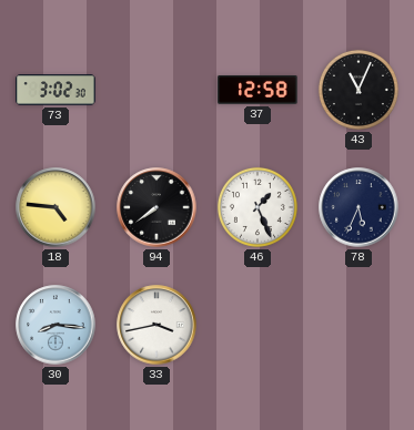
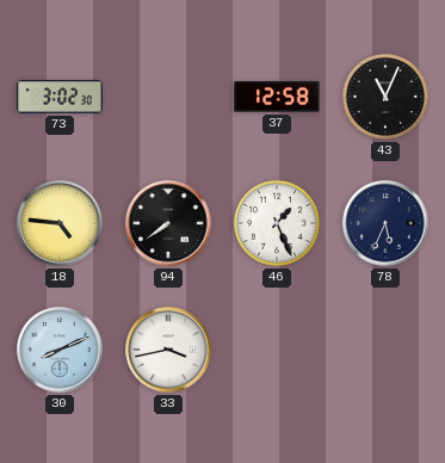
30: 8:16 -> 8:11 (60, 350)
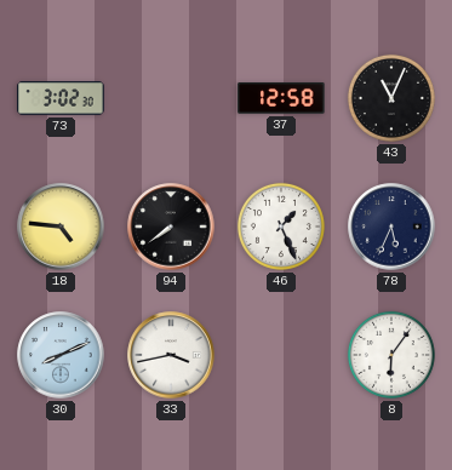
8: none -> 6:06 (391, 355)
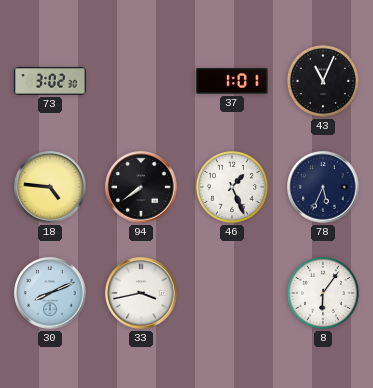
37: 12:58 -> 1:01 (232, 81)
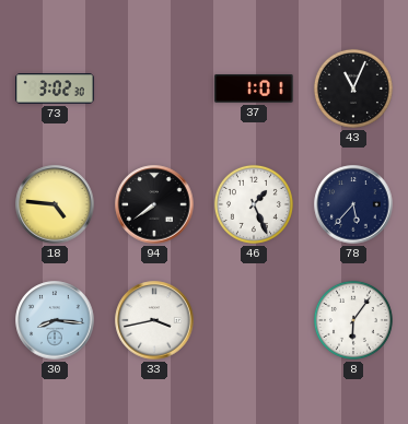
78: 5:34 -> 5:37 (353, 204)
30: 8:11 -> 8:16 (55, 320)
